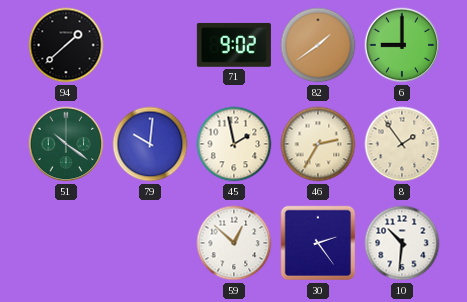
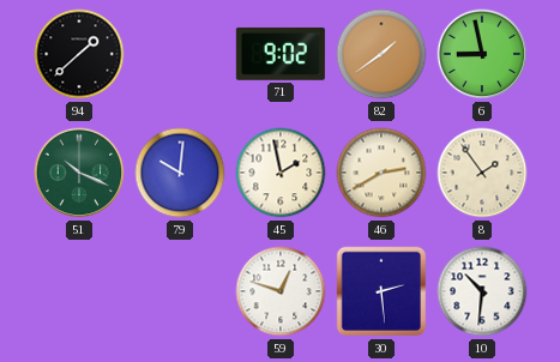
6: 9:00 -> 8:58 (482, 54)
51: 10:21 -> 10:19 (79, 173)
46: 2:35 -> 2:40 (381, 173)
59: 12:52 -> 12:48 (281, 291)
30: 2:24 -> 2:29 (381, 291)
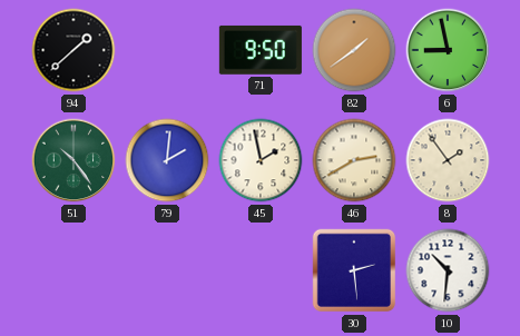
71: 9:02 -> 9:50 (261, 50)
51: 10:19 -> 10:24 (73, 160)
79: 10:01 -> 2:01 (167, 160)
59: 12:48 -> none (281, 291)
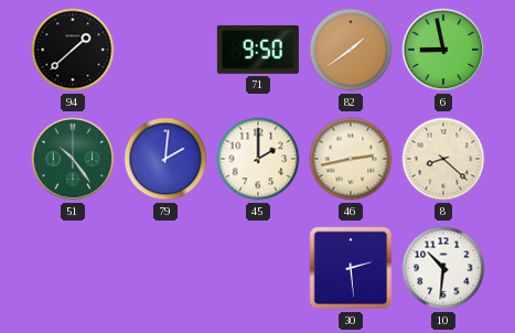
45: 1:58 -> 2:00 (258, 159)
46: 2:40 -> 2:43 (351, 159)
8: 1:54 -> 8:22 (443, 159)
